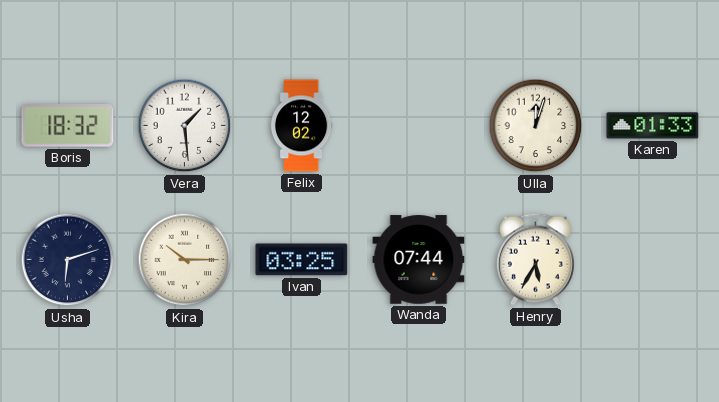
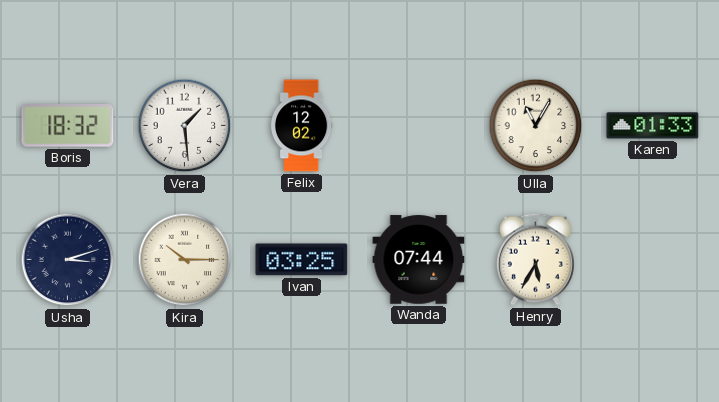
Ulla: 12:03 -> 11:05 (536, 126)
Usha: 6:12 -> 3:12 (68, 260)
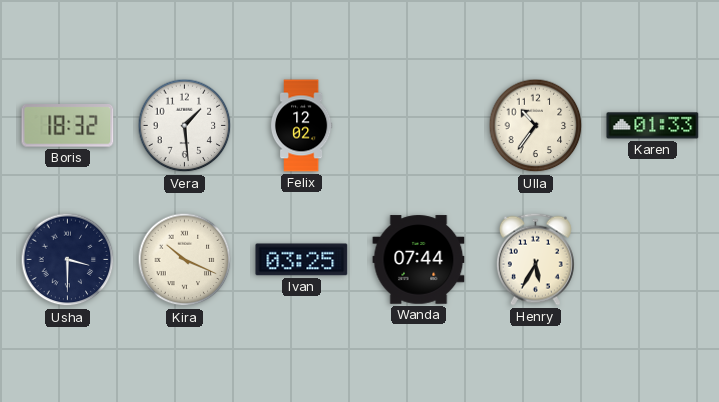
Ulla: 11:05 -> 10:36 (536, 126)
Usha: 3:12 -> 3:30 (68, 260)
Kira: 10:15 -> 10:19 (185, 260)
